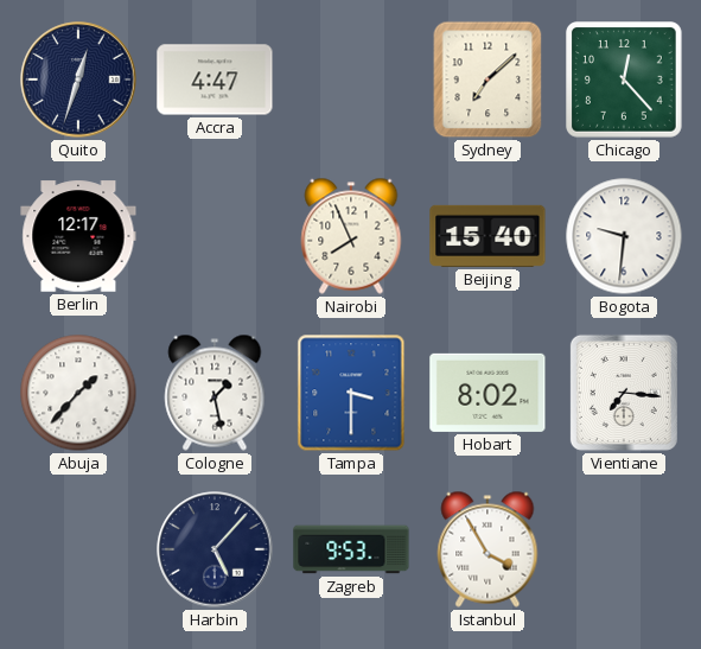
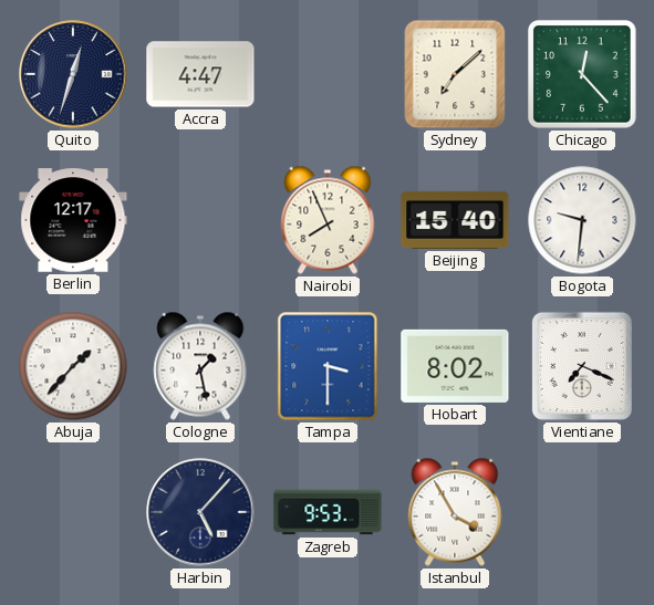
Vientiane: 7:16 -> 7:19 (582, 366)
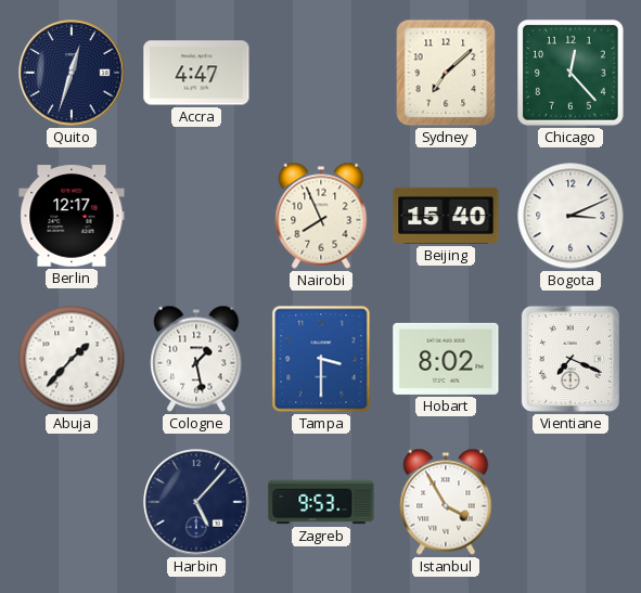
Bogota: 9:31 -> 3:11 (571, 216)
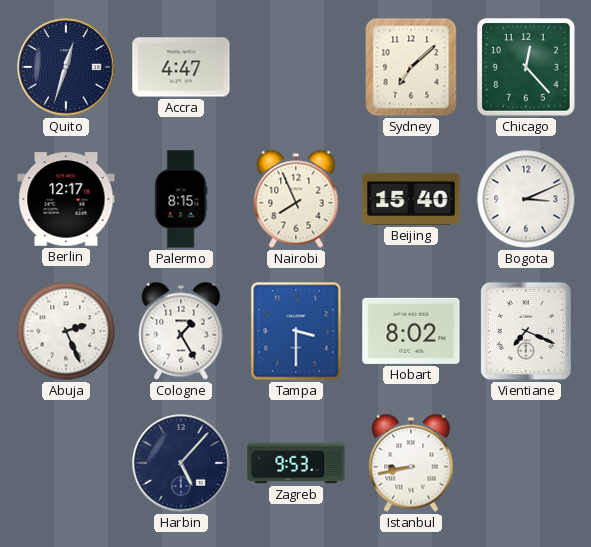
Palermo: none -> 8:15 (181, 199)
Abuja: 1:37 -> 2:26 (66, 331)
Cologne: 1:28 -> 1:25 (181, 331)
Istanbul: 3:55 -> 8:43 (411, 463)
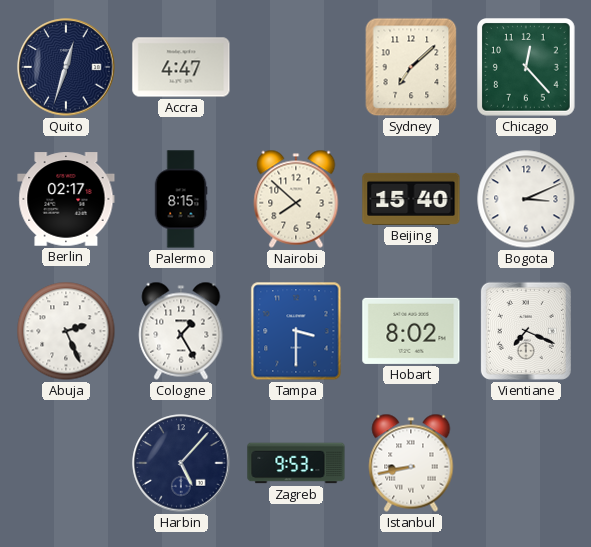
Berlin: 12:17 -> 02:17 (66, 199)
Nairobi: 7:56 -> 7:52 (296, 199)
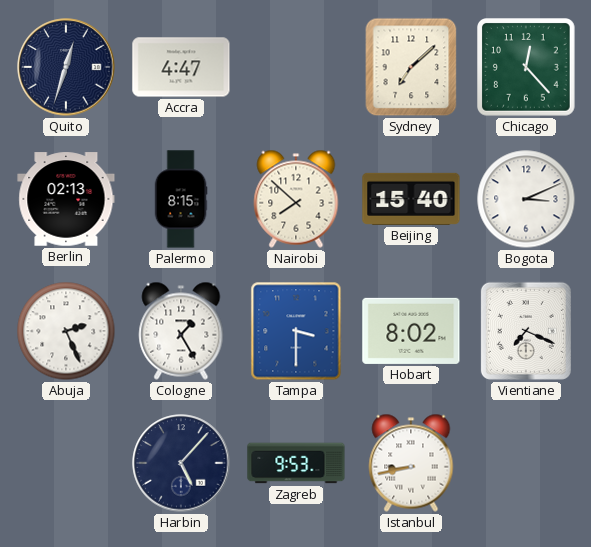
Berlin: 02:17 -> 02:13 (66, 199)
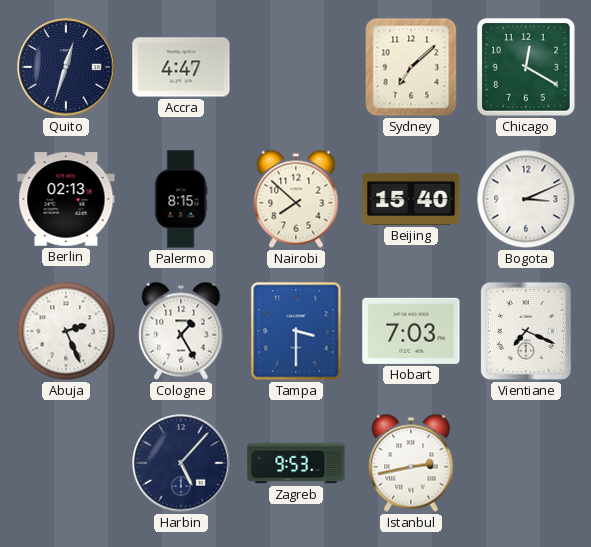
Chicago: 12:23 -> 12:20 (527, 68)
Hobart: 8:02 -> 7:03 (411, 331)
Istanbul: 8:43 -> 2:43 (411, 463)
